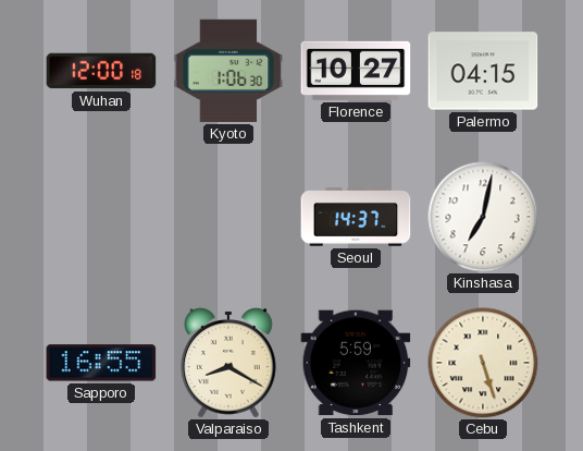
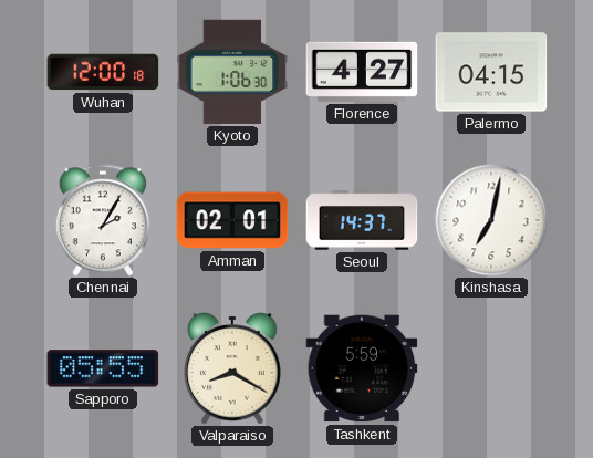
Florence: 10:27 -> 4:27 (362, 72)
Chennai: none -> 2:05 (103, 220)
Amman: none -> 02:01 (232, 220)
Sapporo: 16:55 -> 05:55 (103, 368)
Cebu: 5:27 -> none (483, 363)
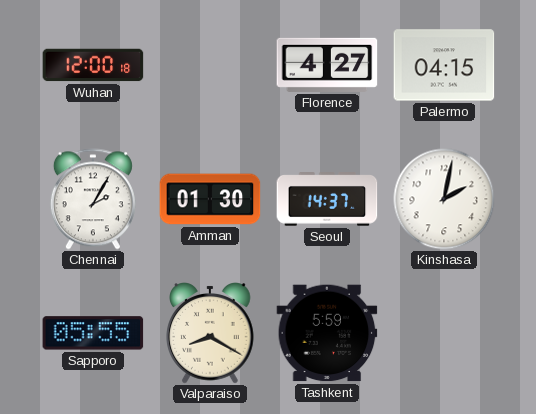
Kyoto: 1:06 -> none (232, 72)
Amman: 02:01 -> 01:30 (210, 199)
Kinshasa: 7:02 -> 2:02 (444, 199)
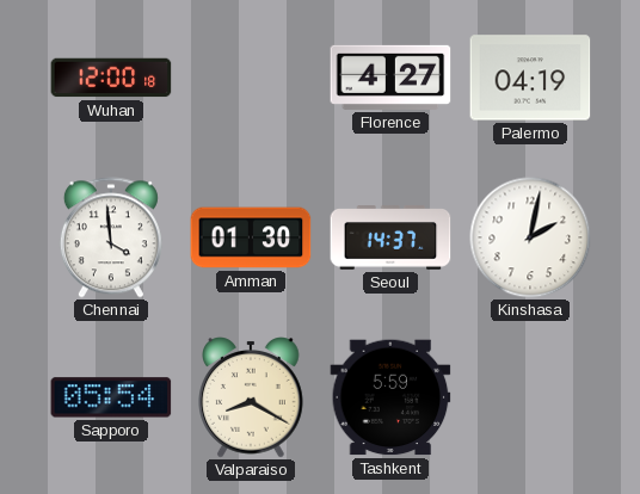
Palermo: 04:15 -> 04:19 (530, 78)
Chennai: 2:05 -> 3:59 (111, 237)
Sapporo: 05:55 -> 05:54 (111, 397)
